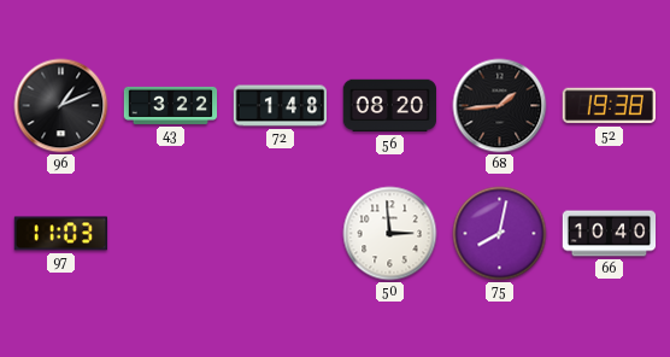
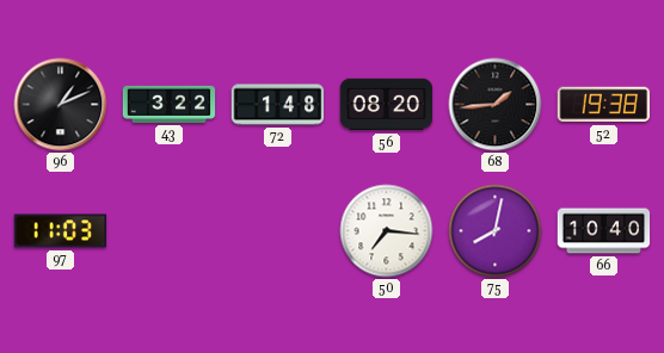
50: 2:59 -> 7:16 (387, 231)
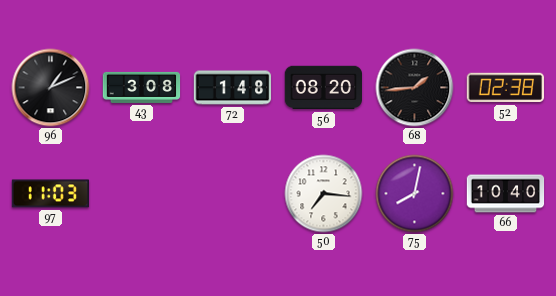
43: 3:22 -> 3:08 (142, 87)
52: 19:38 -> 02:38 (505, 88)
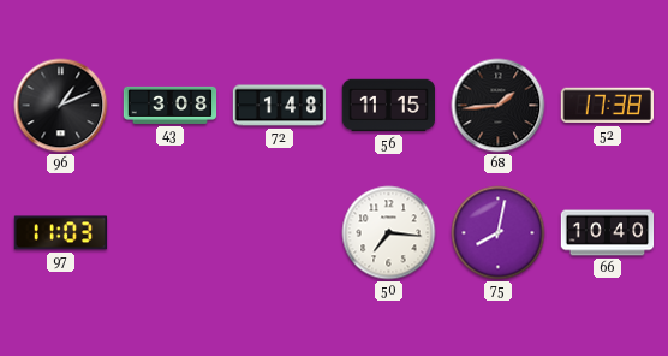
56: 08:20 -> 11:15 (388, 106)
52: 02:38 -> 17:38 (607, 106)
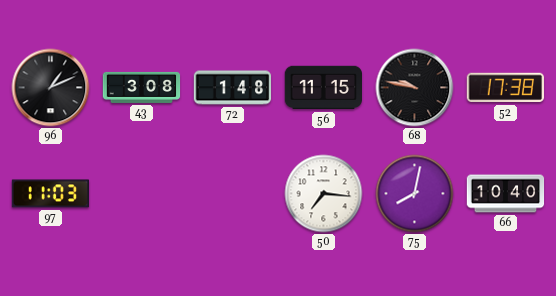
68: 1:44 -> 9:47 (415, 88)
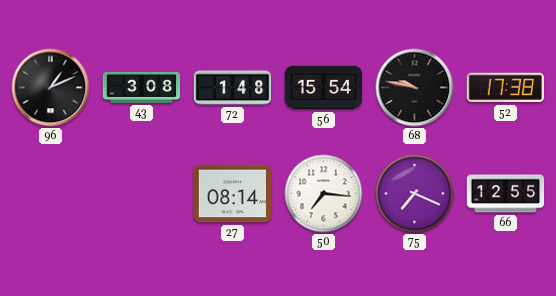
56: 11:15 -> 15:54 (323, 88)
97: 11:03 -> none (51, 194)
27: none -> 08:14 (233, 194)
75: 8:02 -> 7:19 (415, 194)
66: 10:40 -> 12:55 (506, 194)
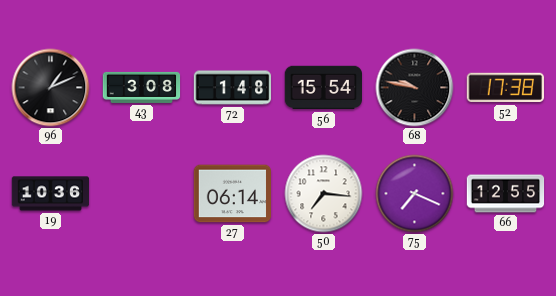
19: none -> 10:36 (51, 194)
27: 08:14 -> 06:14 (233, 194)
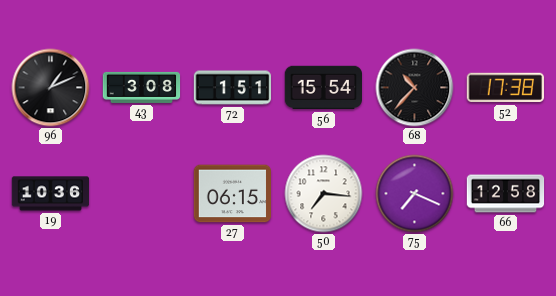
72: 1:48 -> 1:51 (233, 88)
68: 9:47 -> 10:37 (415, 88)
27: 06:14 -> 06:15 (233, 194)
66: 12:55 -> 12:58 (506, 194)
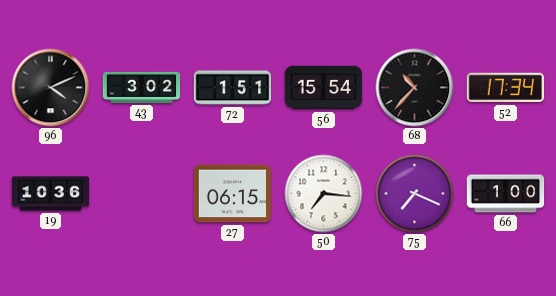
96: 1:11 -> 4:11 (51, 88)
43: 3:08 -> 3:02 (142, 87)
52: 17:38 -> 17:34 (505, 88)
66: 12:58 -> 1:00 (506, 194)
